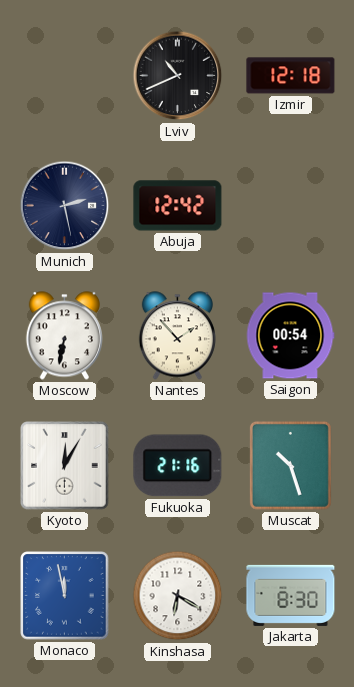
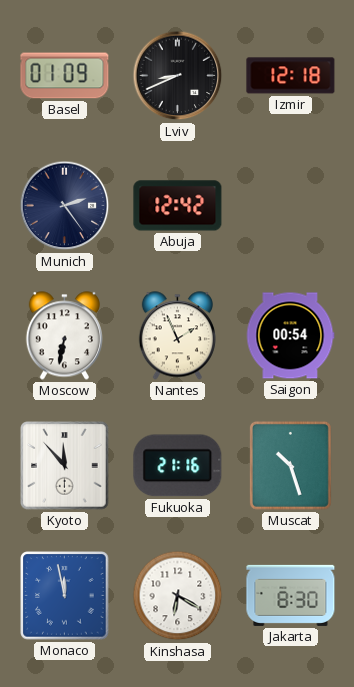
Basel: none -> 01:09 (65, 76)
Lviv: 10:41 -> 8:41 (178, 76)
Munich: 2:28 -> 2:24 (65, 206)
Nantes: 1:53 -> 1:56 (177, 336)
Kyoto: 12:05 -> 11:53 (65, 466)
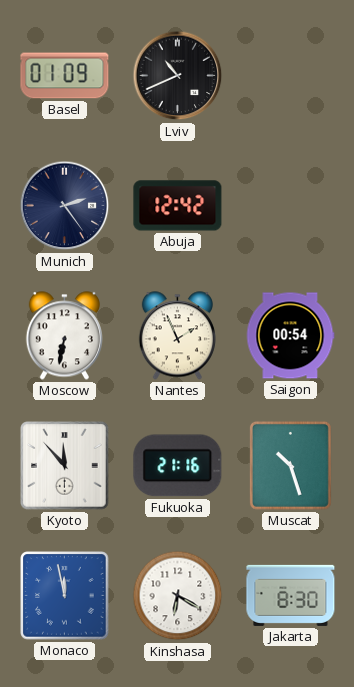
Lviv: 8:41 -> 10:41 (178, 76)
Izmir: 12:18 -> none (291, 76)
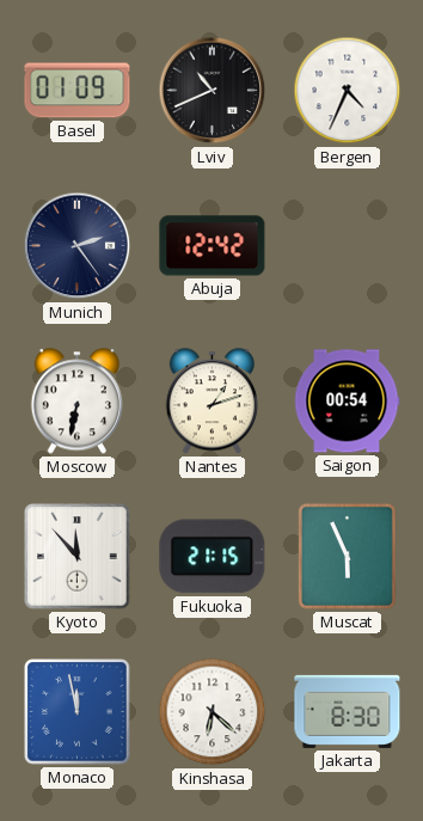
Bergen: none -> 4:34 (348, 91)
Nantes: 1:56 -> 1:12 (211, 402)
Fukuoka: 21:16 -> 21:15 (213, 557)
Muscat: 10:27 -> 5:56 (347, 556)
Kinshasa: 6:20 -> 6:22 (213, 712)
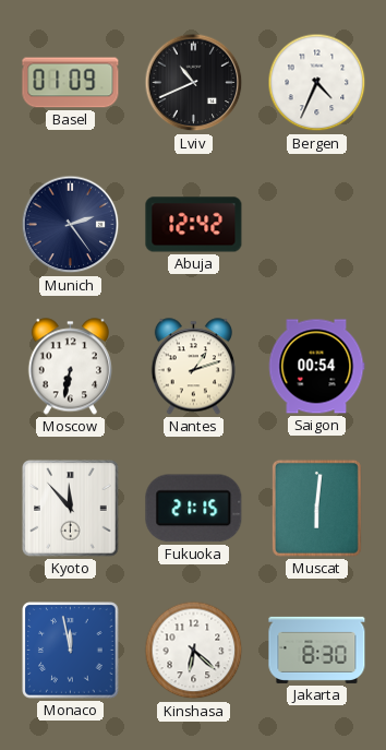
Muscat: 5:56 -> 6:01 (316, 508)
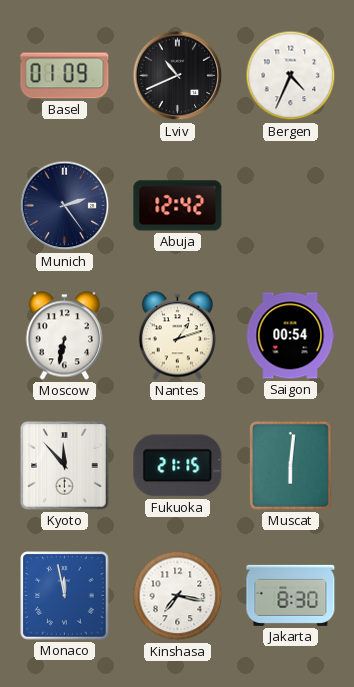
Kinshasa: 6:22 -> 7:17 (178, 596)
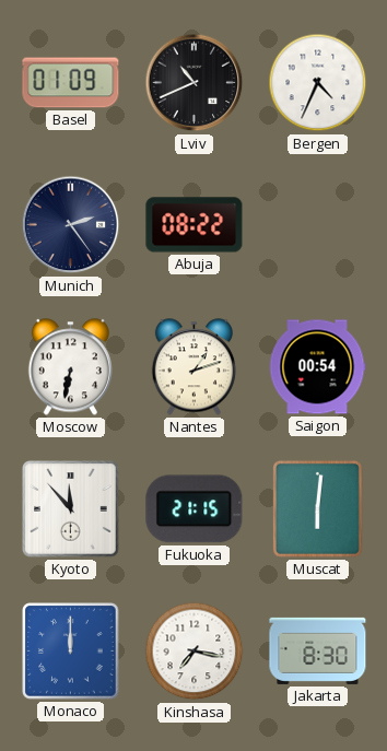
Abuja: 12:42 -> 08:22 (195, 225)
Monaco: 11:58 -> 12:00 (71, 652)
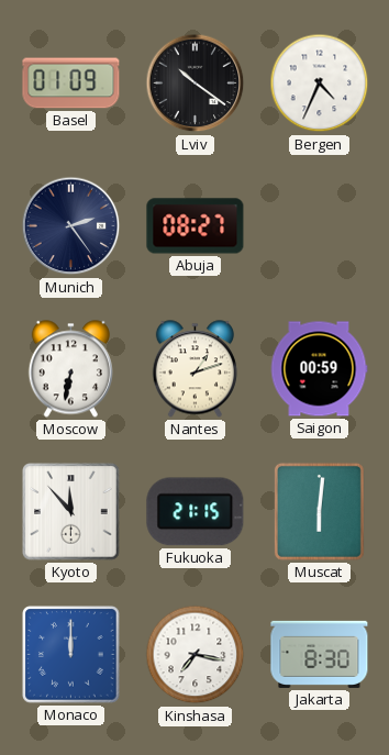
Lviv: 10:41 -> 10:21 (196, 84)
Abuja: 08:22 -> 08:27 (196, 226)
Saigon: 00:54 -> 00:59 (319, 369)
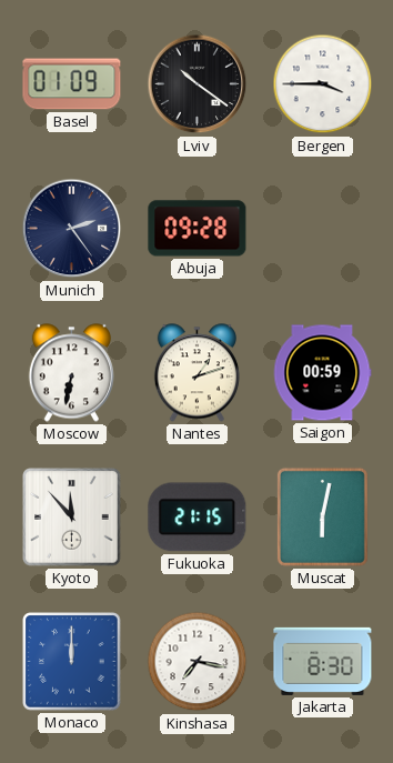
Bergen: 4:34 -> 3:45 (323, 84)
Abuja: 08:27 -> 09:28 (198, 229)
Muscat: 6:01 -> 6:02 (322, 516)
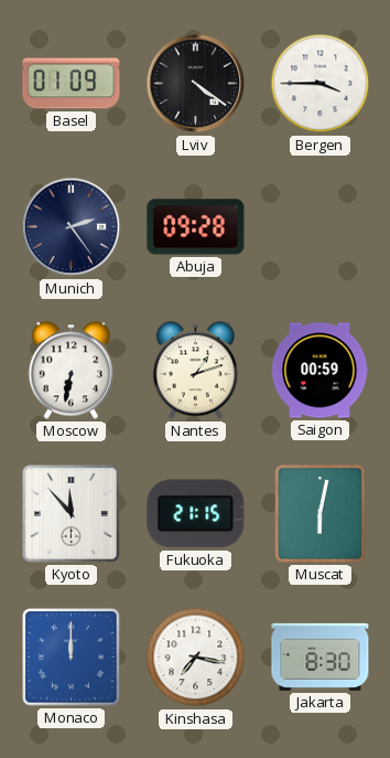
Lviv: 10:21 -> 4:21 (196, 84)
